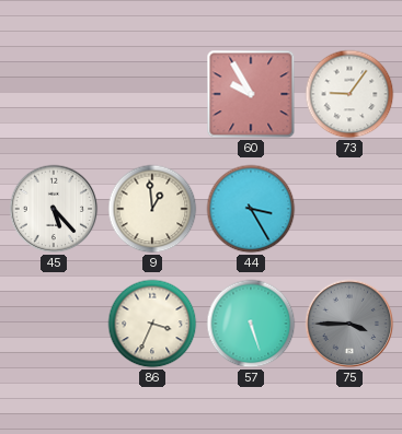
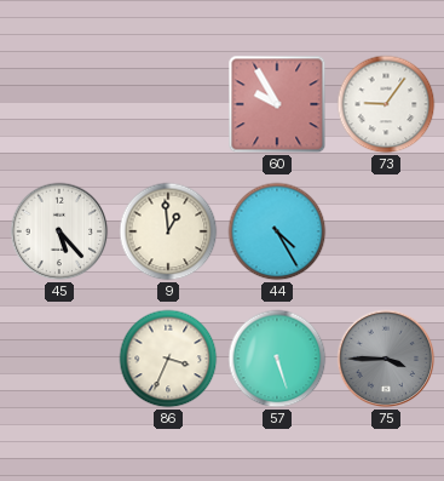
44: 3:25 -> 4:25 (277, 231)
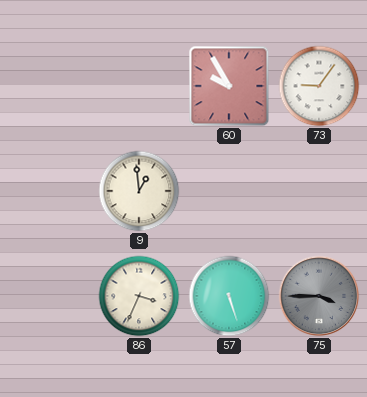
45: 5:23 -> none (59, 231)
44: 4:25 -> none (277, 231)
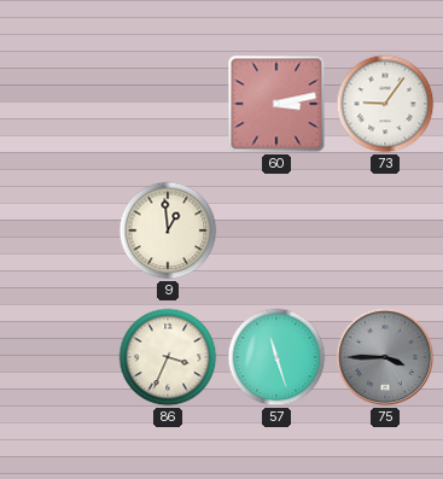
60: 9:55 -> 3:13 (276, 104)
57: 5:27 -> 11:27 (276, 357)
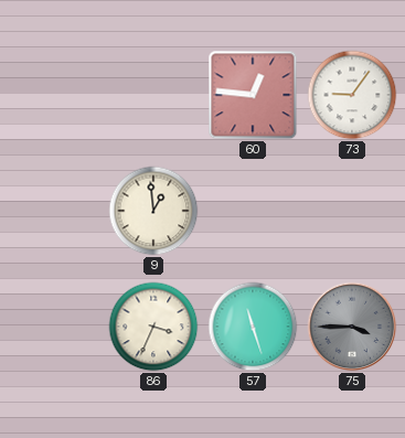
60: 3:13 -> 12:46 (253, 95)
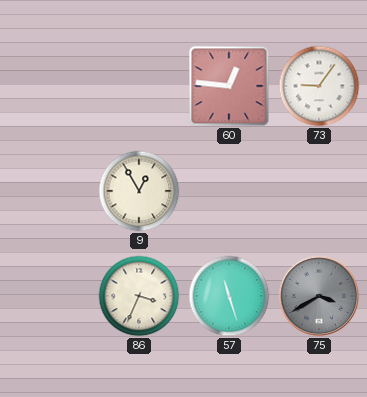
9: 12:59 -> 12:55 (139, 191)
75: 3:45 -> 3:40 (319, 296)
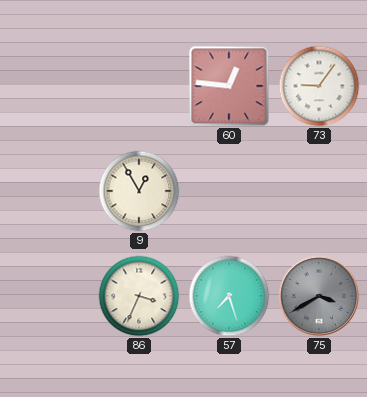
57: 11:27 -> 7:27 (229, 296)
